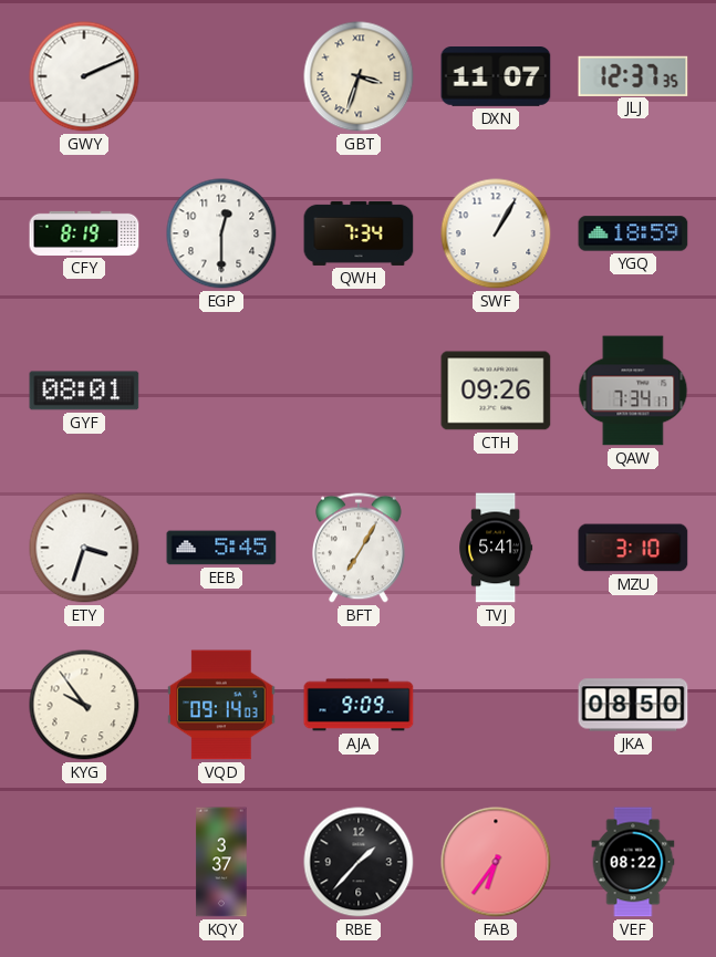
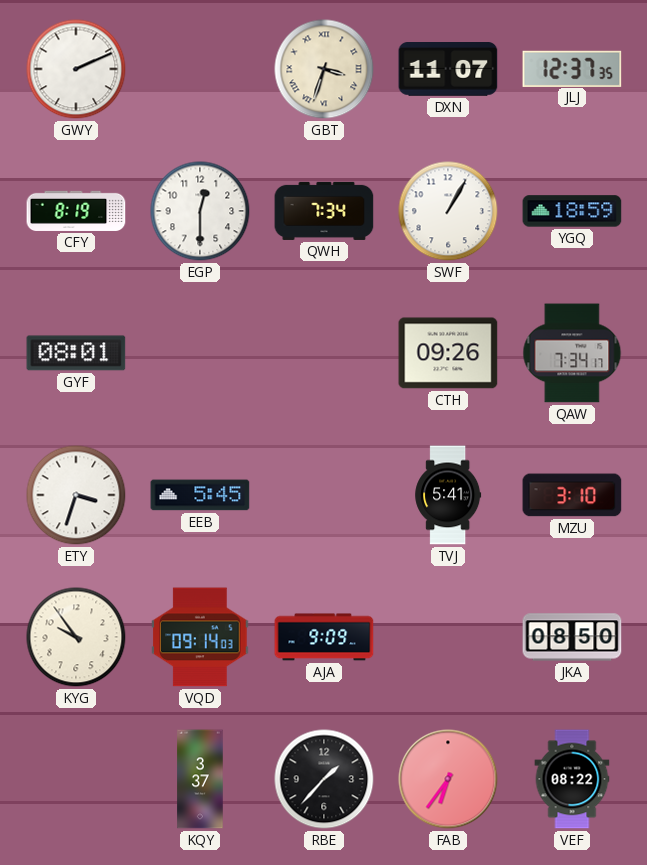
BFT: 7:05 -> none (360, 548)
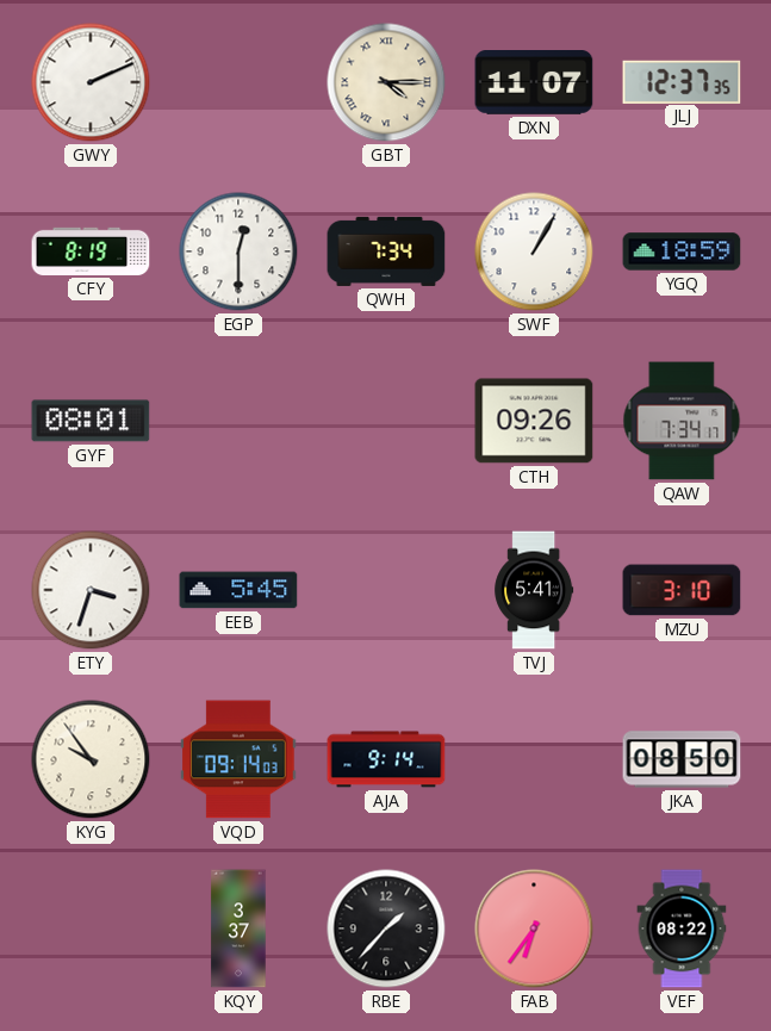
GBT: 3:33 -> 4:15 (386, 82)
AJA: 9:09 -> 9:14 (386, 759)
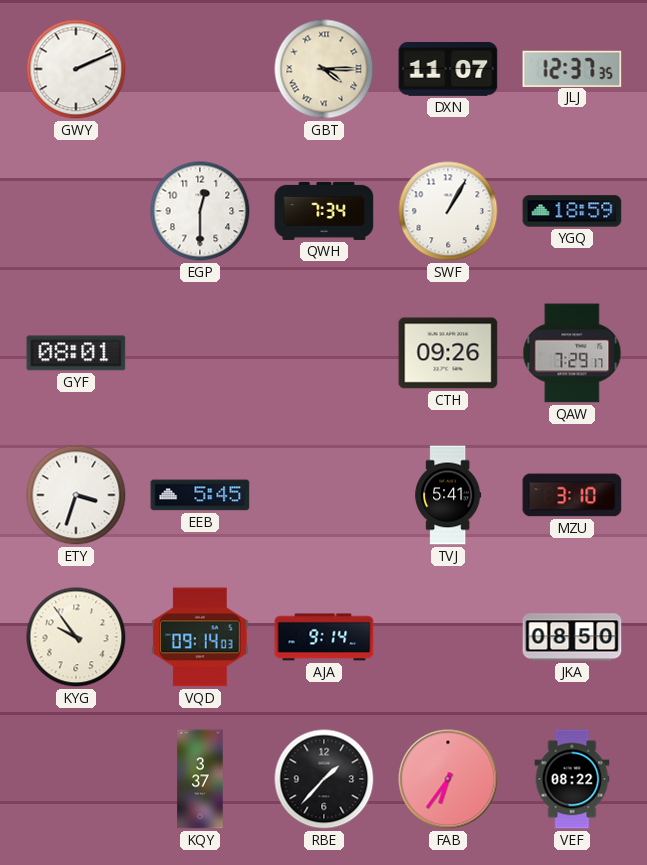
CFY: 8:19 -> none (91, 251)
QAW: 7:34 -> 7:29 (572, 353)
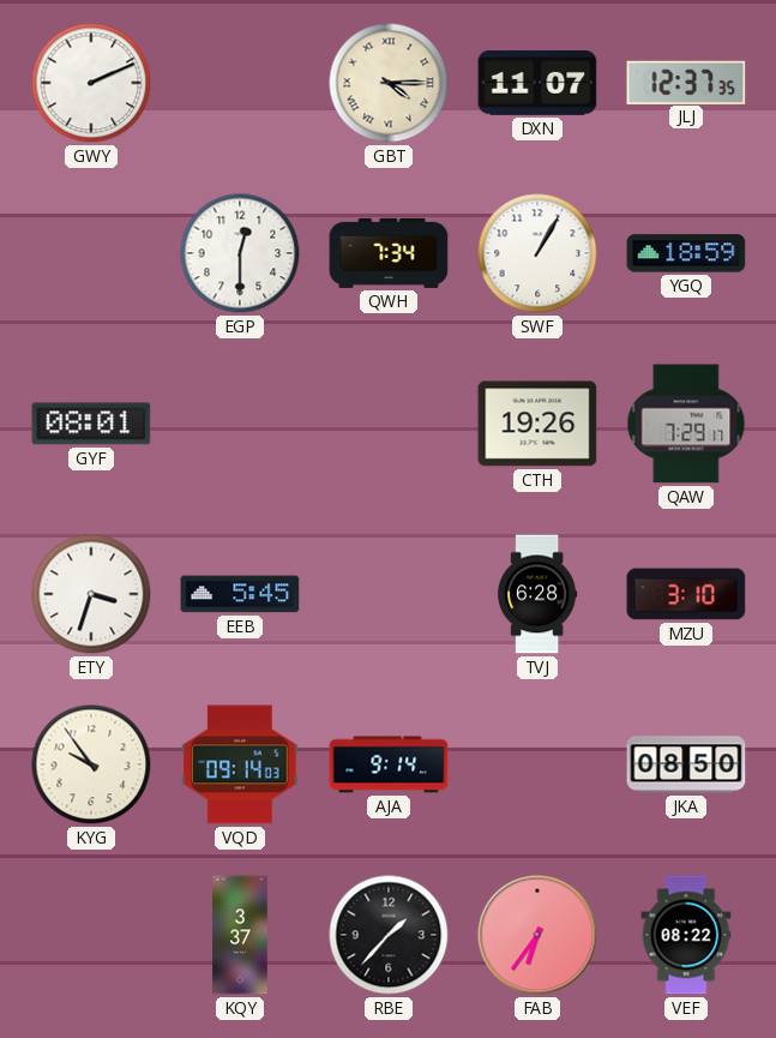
CTH: 09:26 -> 19:26 (537, 424)
TVJ: 5:41 -> 6:28 (537, 594)
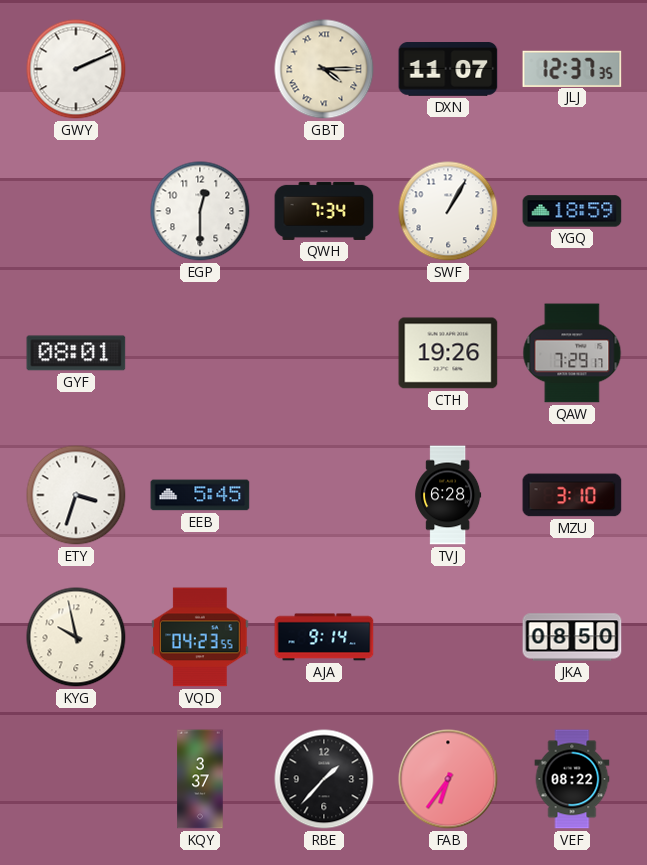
KYG: 9:54 -> 9:58 (76, 637)
VQD: 09:14 -> 04:23 (200, 637)
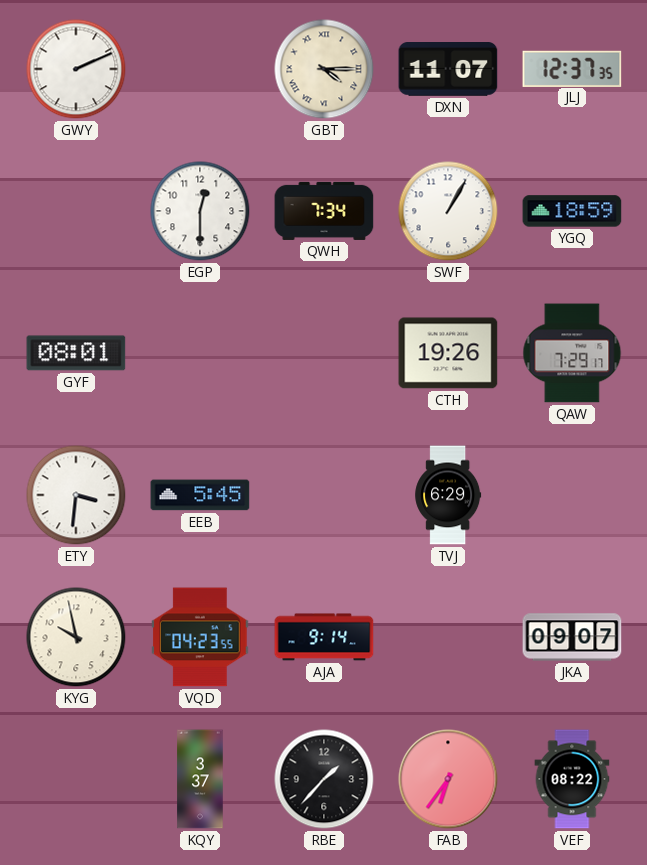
ETY: 3:33 -> 3:31 (76, 495)
TVJ: 6:28 -> 6:29 (448, 495)
MZU: 3:10 -> none (572, 495)
JKA: 08:50 -> 09:07 (572, 637)
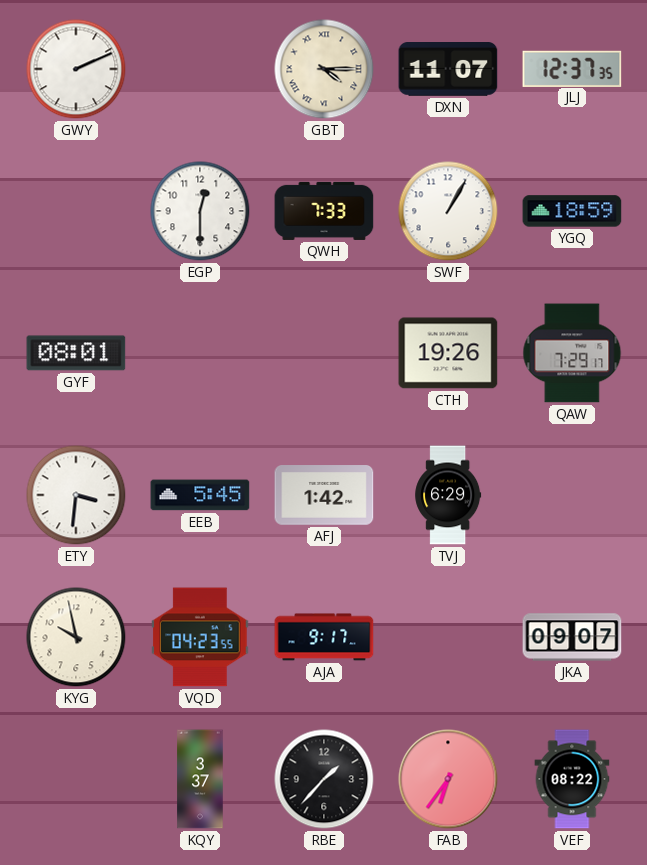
QWH: 7:34 -> 7:33 (324, 211)
AFJ: none -> 1:42 (324, 495)
AJA: 9:14 -> 9:17 (324, 637)
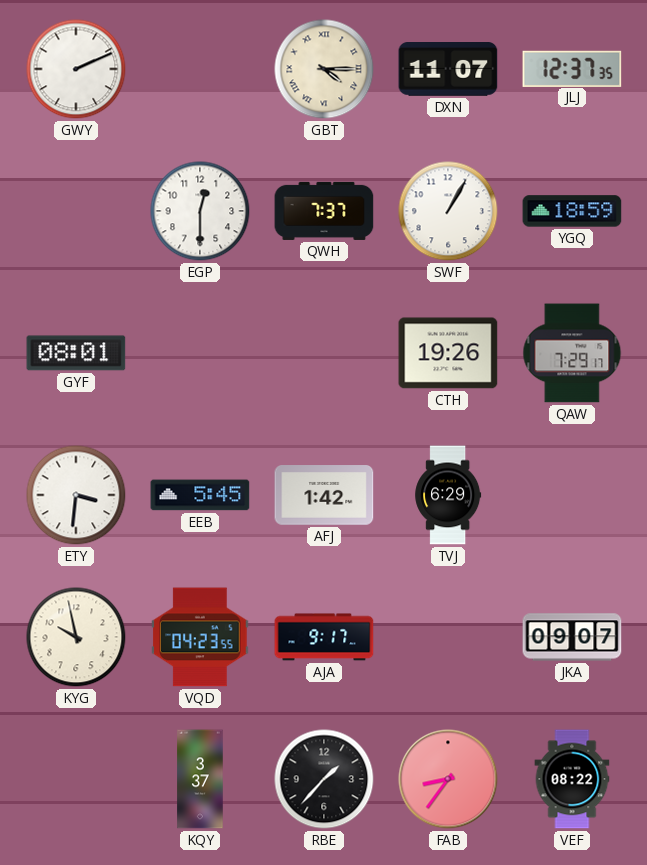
QWH: 7:33 -> 7:37 (324, 211)
FAB: 6:36 -> 8:36 (448, 779)
